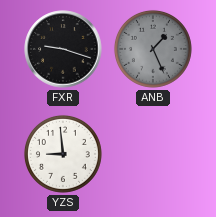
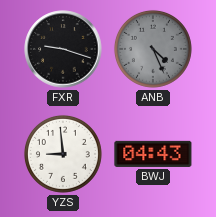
ANB: 1:26 -> 4:26 (153, 49)
BWJ: none -> 04:43 (153, 154)
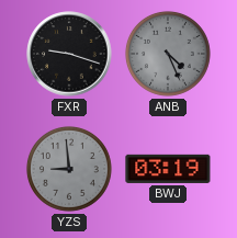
YZS dial: white -> grey (69, 169)
BWJ: 04:43 -> 03:19 (168, 169)
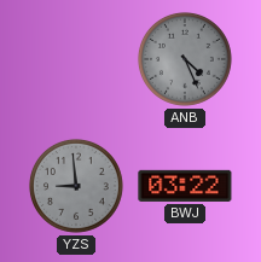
FXR: 9:18 -> none (69, 54)
BWJ: 03:19 -> 03:22 (185, 186)
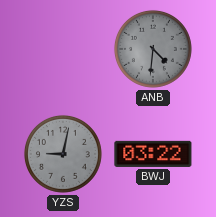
ANB: 4:26 -> 4:31 (153, 49)
YZS: 8:59 -> 9:02 (63, 154)
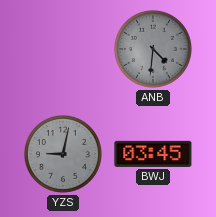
BWJ: 03:22 -> 03:45 (153, 154)
